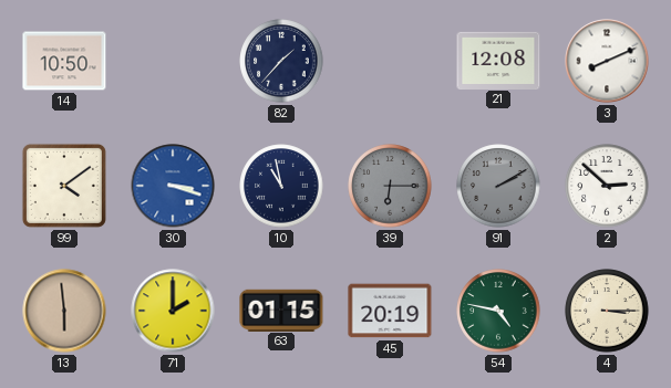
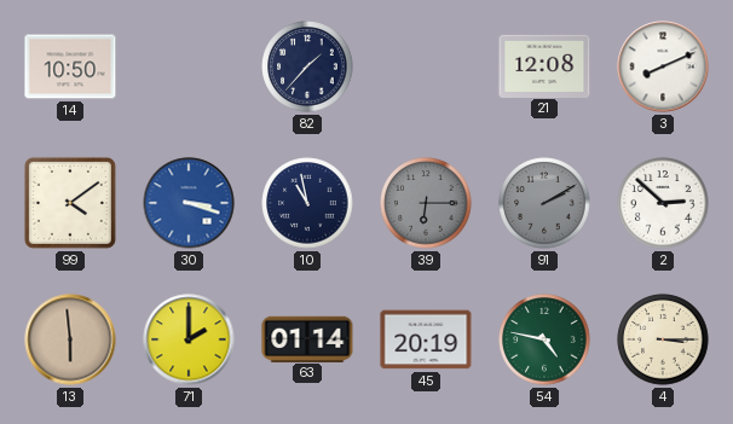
63: 01:15 -> 01:14 (307, 338)
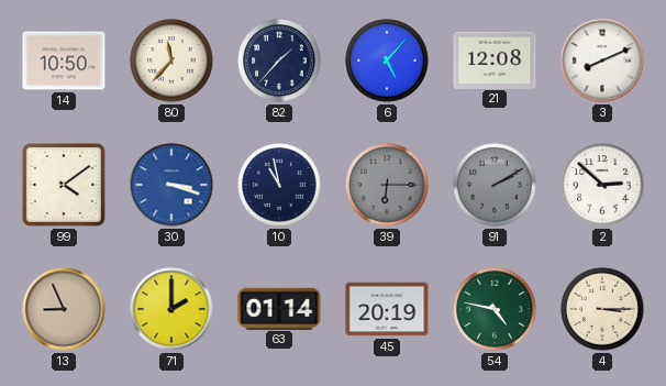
80: none -> 11:37 (171, 60)
6: none -> 5:07 (387, 60)
13: 5:59 -> 8:56 (64, 309)
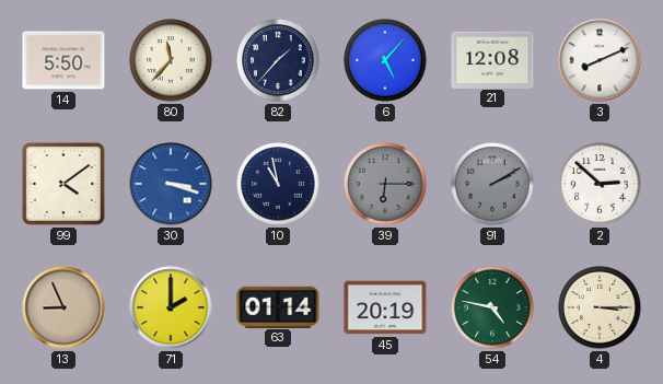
14: 10:50 -> 5:50 (63, 60)
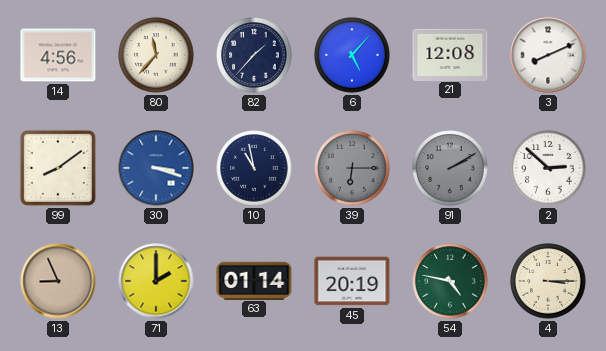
14: 5:50 -> 4:56 (58, 55)
99: 4:09 -> 8:09 (58, 168)
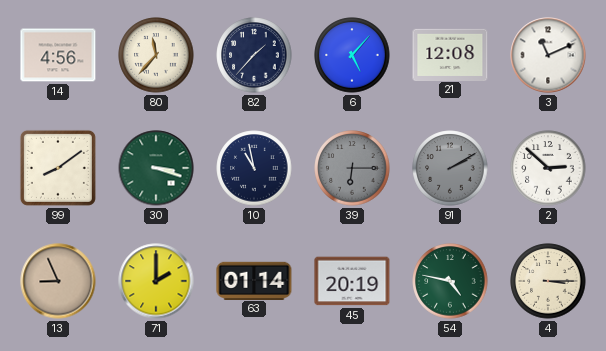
3: 8:11 -> 11:11 (548, 55)
30 dial: blue -> green (156, 168)
